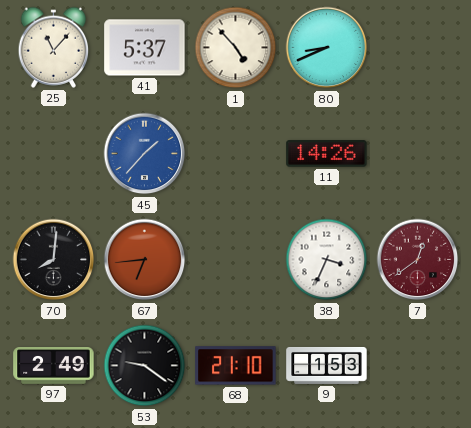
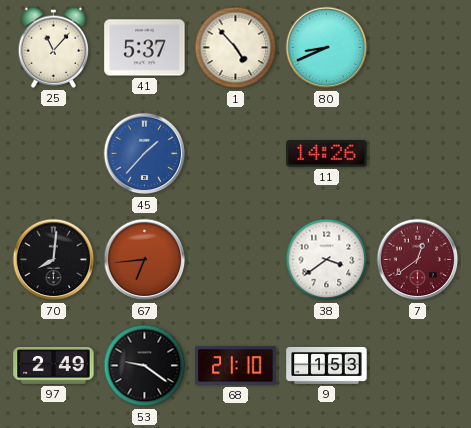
38: 3:34 -> 3:39 (327, 260)
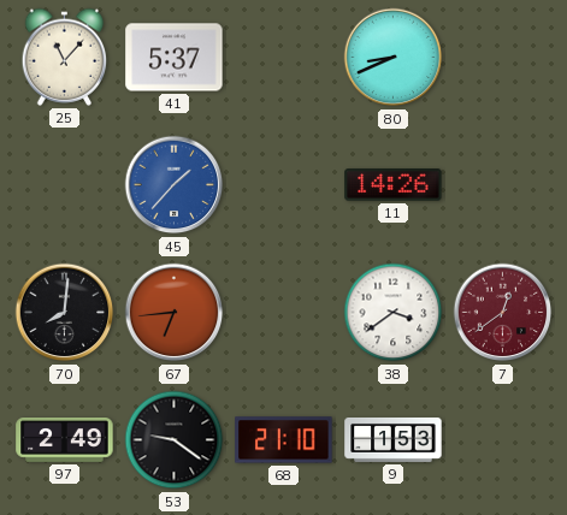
1: 4:53 -> none (236, 48)
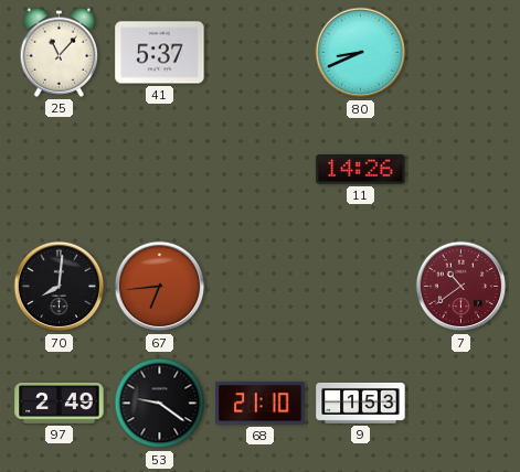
45: 1:37 -> none (175, 185)
38: 3:39 -> none (394, 313)
7: 12:39 -> 10:39 (461, 287)
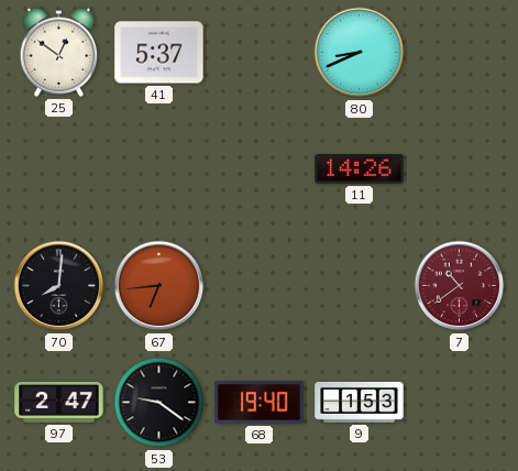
25: 11:07 -> 12:51 (59, 52)
97: 2:49 -> 2:47 (59, 403)
68: 21:10 -> 19:40 (260, 403)
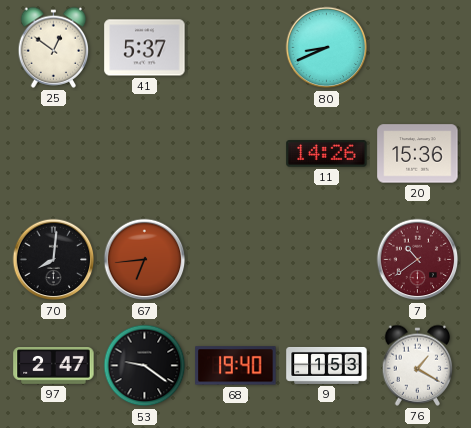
20: none -> 15:36 (418, 154)
76: none -> 1:20 (418, 365)
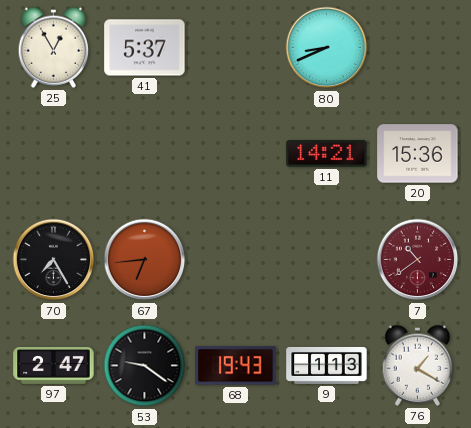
25: 12:51 -> 12:55 (54, 47)
11: 14:26 -> 14:21 (327, 154)
70: 8:01 -> 7:25 (54, 260)
68: 19:40 -> 19:43 (236, 366)
9: 1:53 -> 1:13 (327, 365)
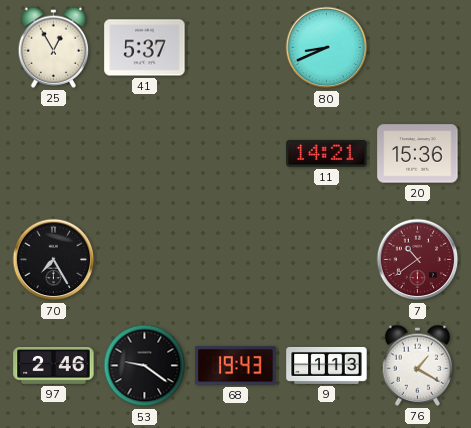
67: 6:44 -> none (145, 260)
97: 2:47 -> 2:46 (54, 366)
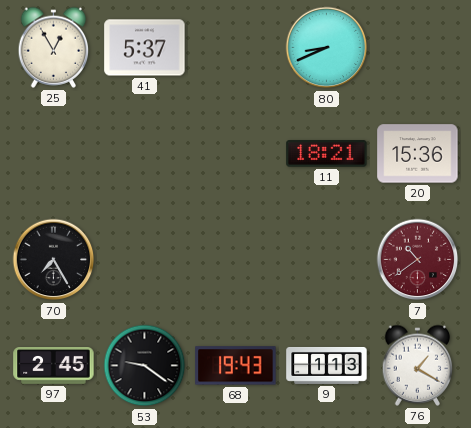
11: 14:21 -> 18:21 (327, 154)
97: 2:46 -> 2:45 (54, 366)
